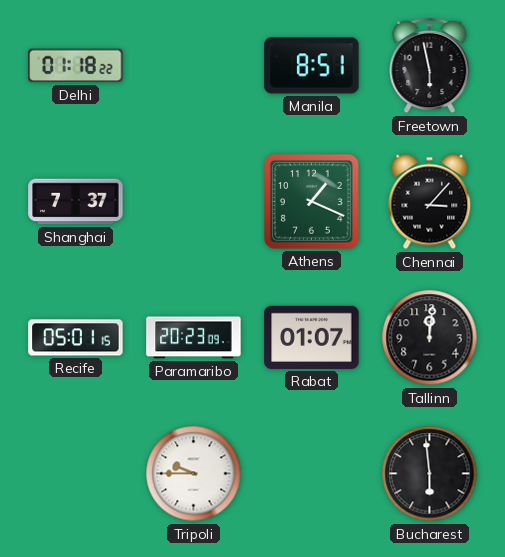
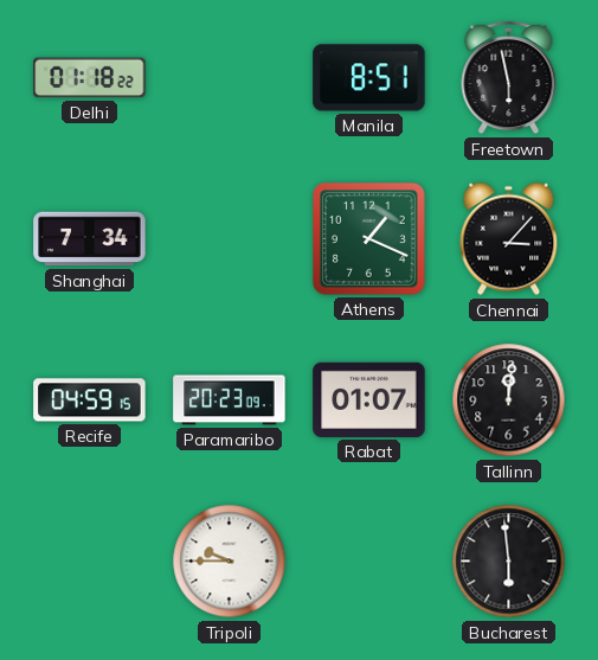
Shanghai: 7:37 -> 7:34 (90, 239)
Recife: 05:01 -> 04:59 (90, 401)
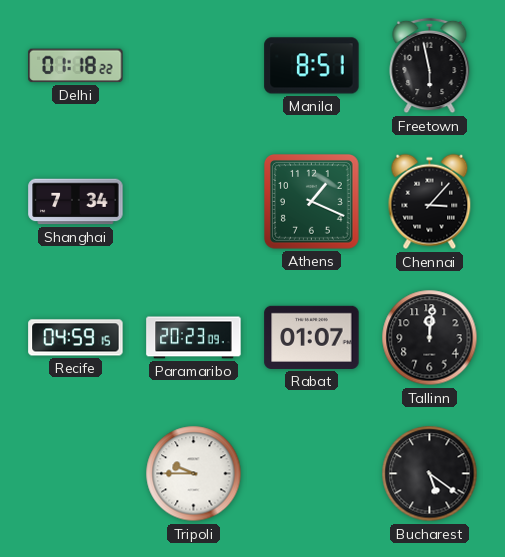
Bucharest: 5:59 -> 5:21 (430, 474)
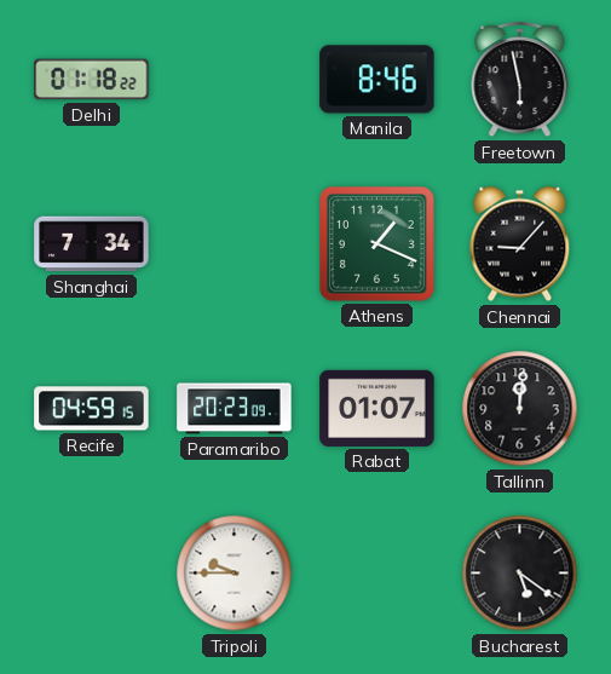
Manila: 8:51 -> 8:46 (377, 80)
Chennai: 3:07 -> 9:07 (520, 244)
